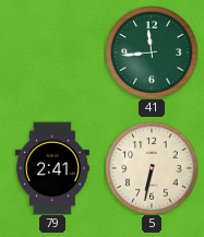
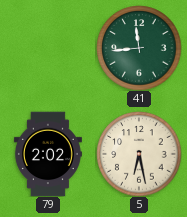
79: 2:41 -> 2:02 (48, 154)
5: 6:32 -> 6:28 (139, 154)
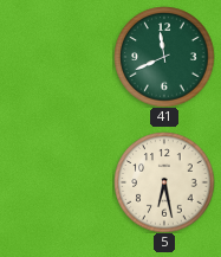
41: 11:44 -> 11:41 (164, 57)
79: 2:02 -> none (48, 154)
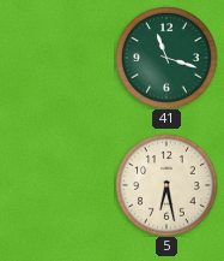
41: 11:41 -> 11:18 (167, 58)
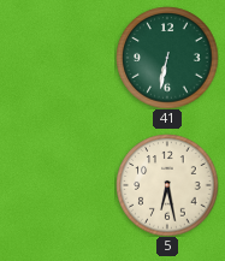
41: 11:18 -> 6:32 (167, 58)
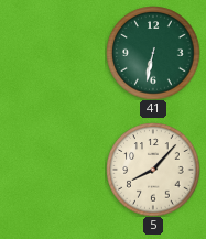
5: 6:28 -> 8:07 (153, 170)
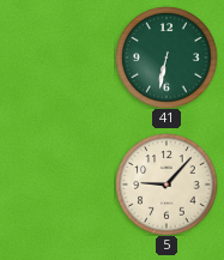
5: 8:07 -> 9:07 (167, 185)
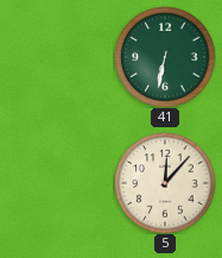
5: 9:07 -> 12:07 (165, 183)
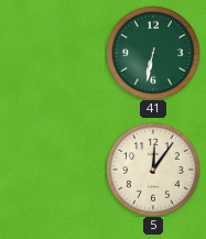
5: 12:07 -> 12:06 (153, 170)
